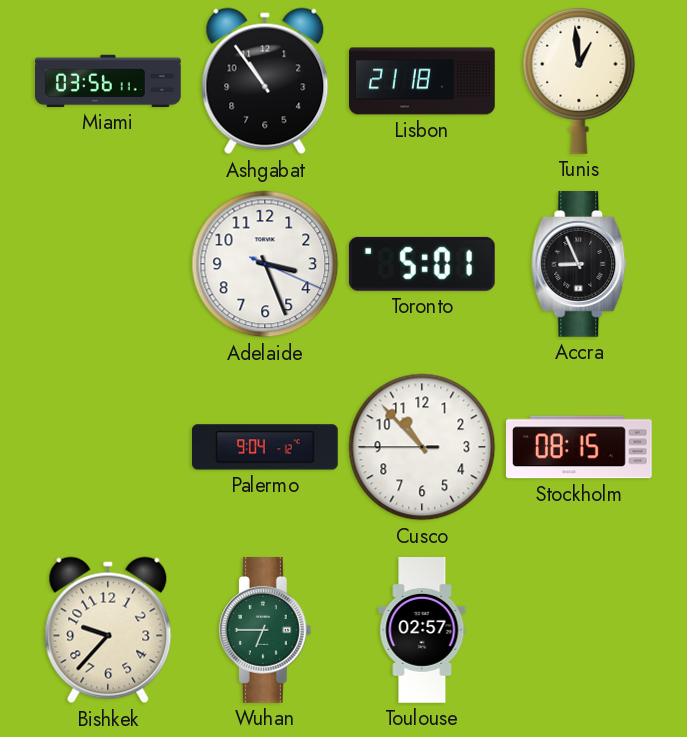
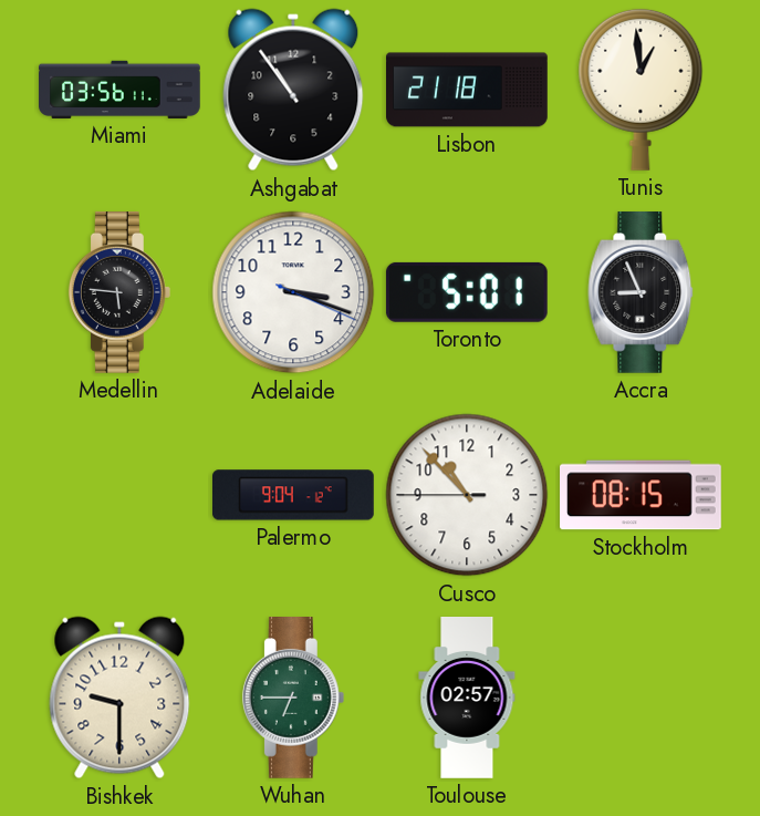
Medellin: none -> 5:46 (119, 293)
Adelaide: 3:26 -> 3:18 (293, 292)
Bishkek: 9:37 -> 9:30 (119, 698)
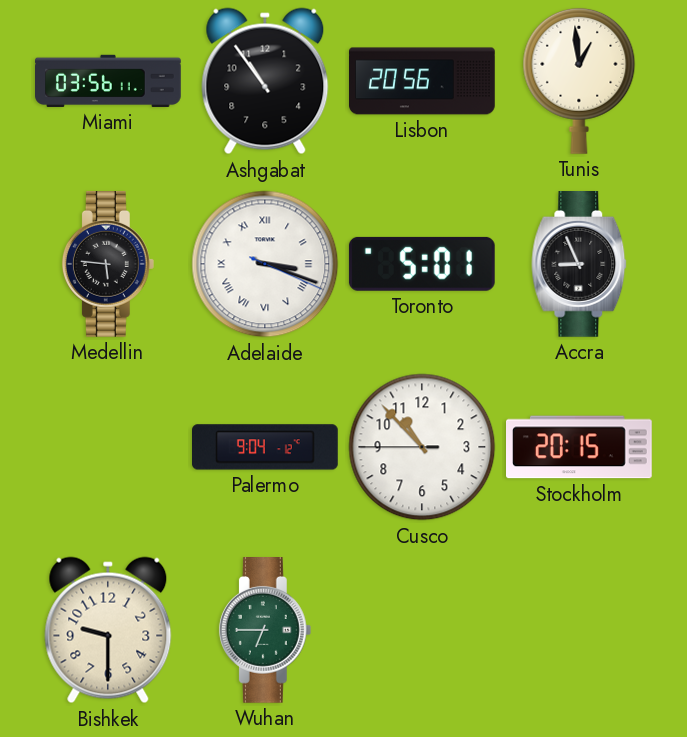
Lisbon: 21:18 -> 20:56 (423, 81)
Adelaide numerals: Arabic -> Roman (265, 264)
Stockholm: 08:15 -> 20:15 (580, 447)
Toulouse: 02:57 -> none (467, 698)
